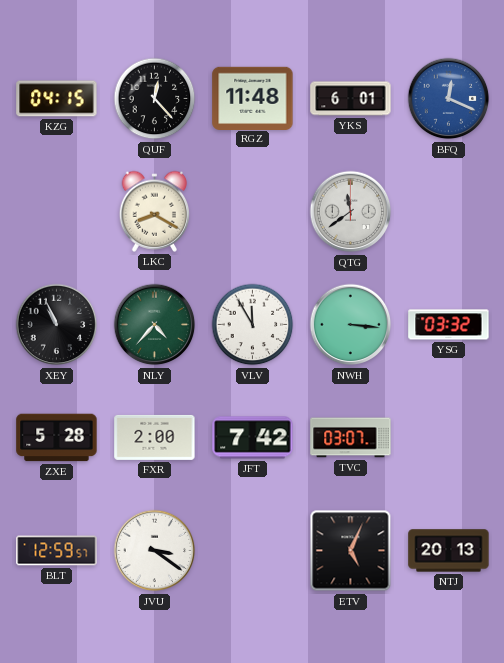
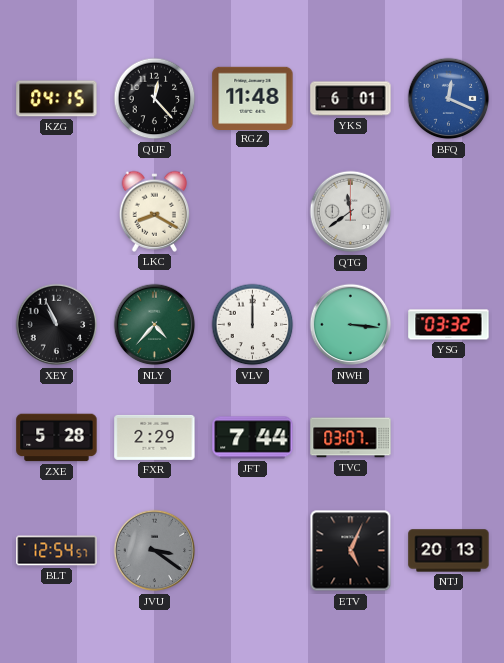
VLV: 11:55 -> 12:00 (253, 325)
FXR: 2:00 -> 2:29 (155, 437)
JFT: 7:42 -> 7:44 (253, 438)
BLT: 12:59 -> 12:54 (57, 551)
JVU dial: white -> grey (155, 551)
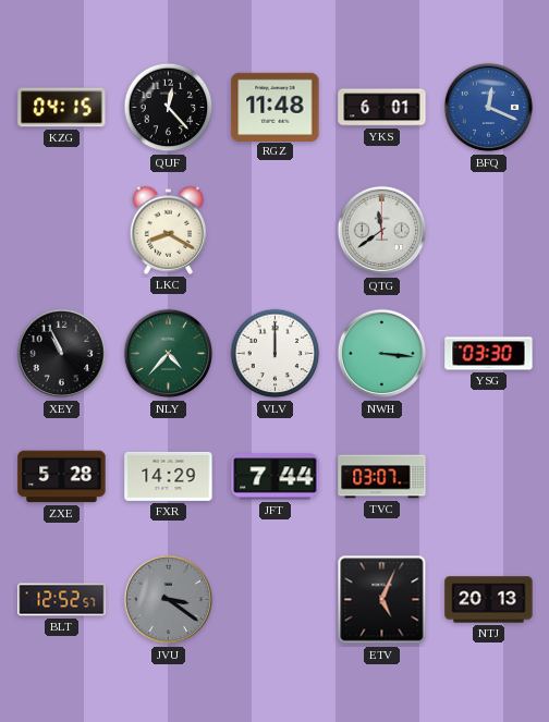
YSG: 03:32 -> 03:30 (489, 354)
FXR: 2:29 -> 14:29 (169, 476)
BLT: 12:54 -> 12:52 (62, 600)
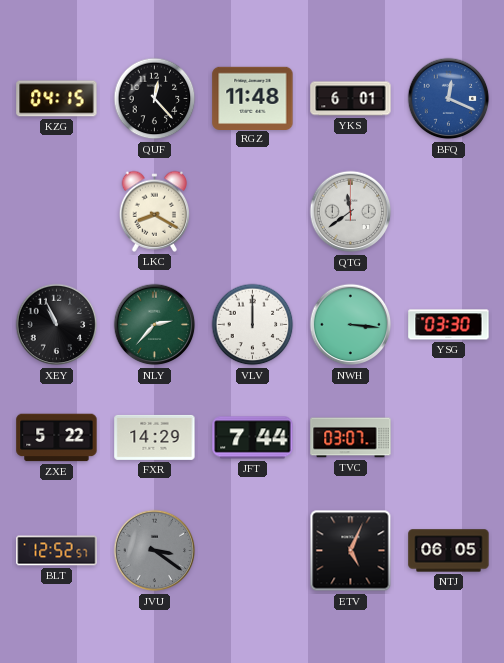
NLY: 4:37 -> 2:37 (155, 325)
ZXE: 5:28 -> 5:22 (57, 438)
NTJ: 20:13 -> 06:05 (449, 551)
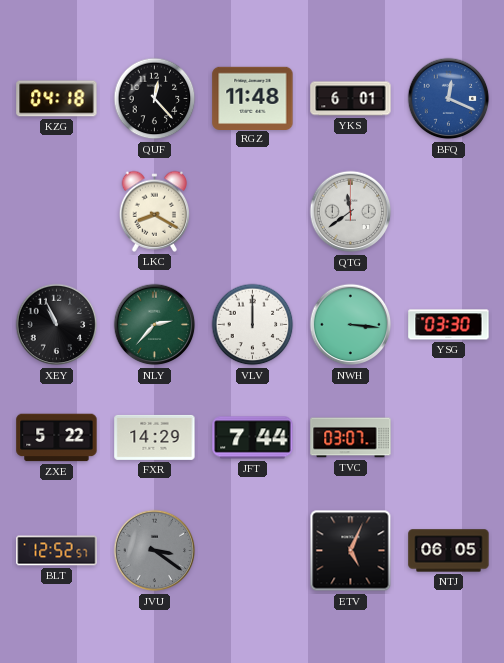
KZG: 04:15 -> 04:18 (57, 99)
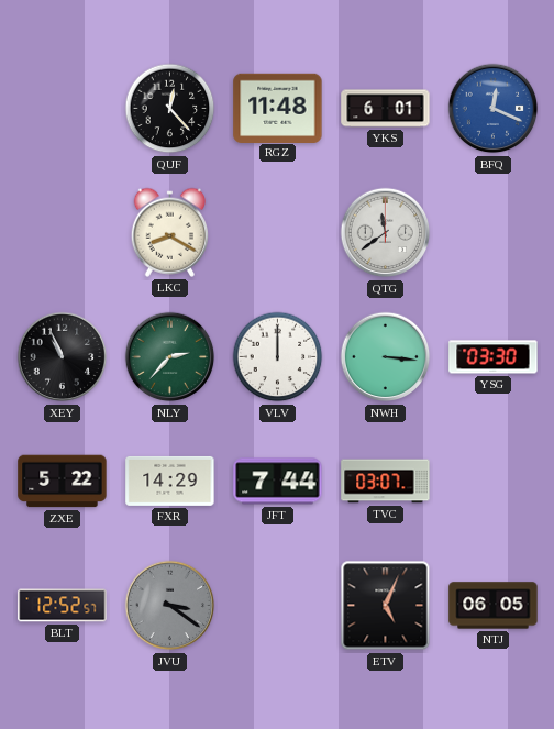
KZG: 04:18 -> none (57, 99)
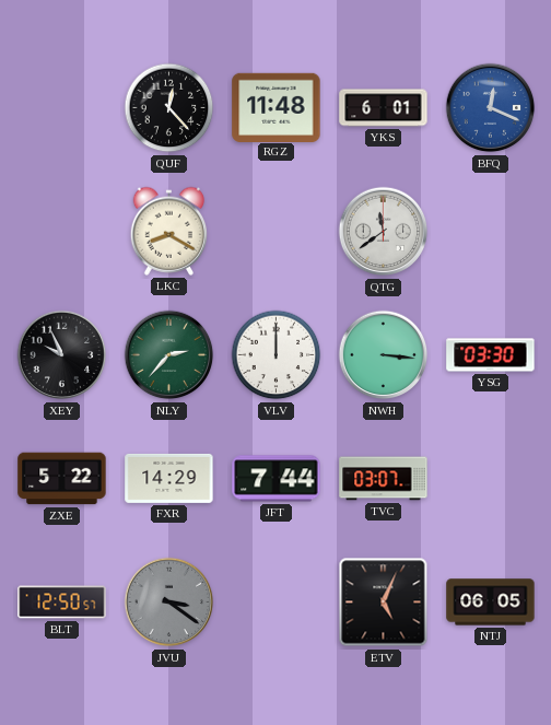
XEY: 10:56 -> 9:56 (62, 355)
BLT: 12:52 -> 12:50 (62, 603)
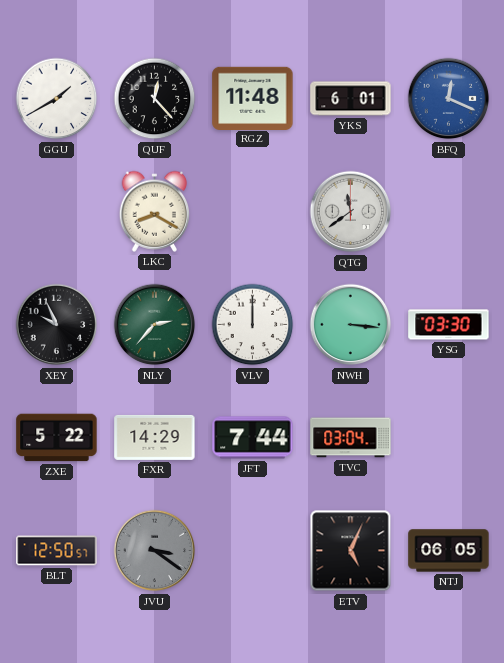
GGU: none -> 1:40 (57, 99)
TVC: 03:07 -> 03:04 (351, 438)
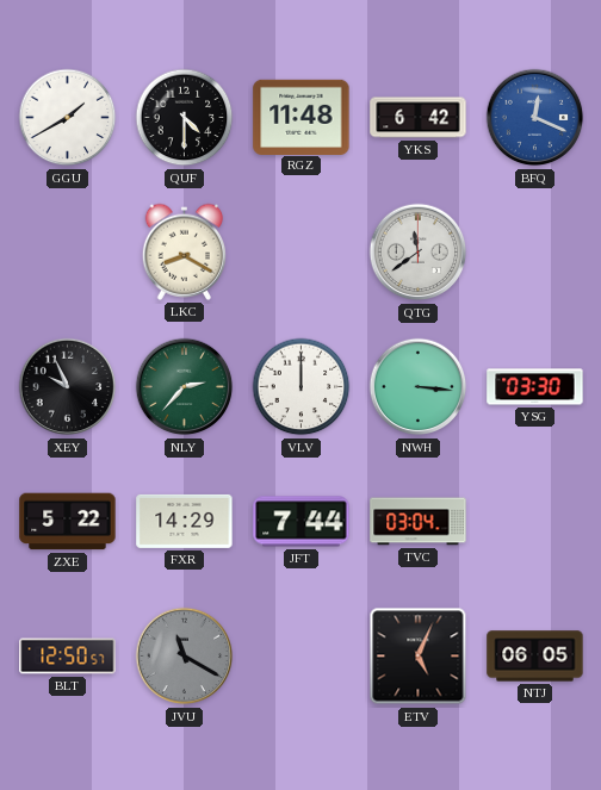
QUF: 12:23 -> 4:30 (185, 118)
YKS: 6:01 -> 6:42 (419, 118)
JVU: 3:21 -> 11:20 (185, 657)
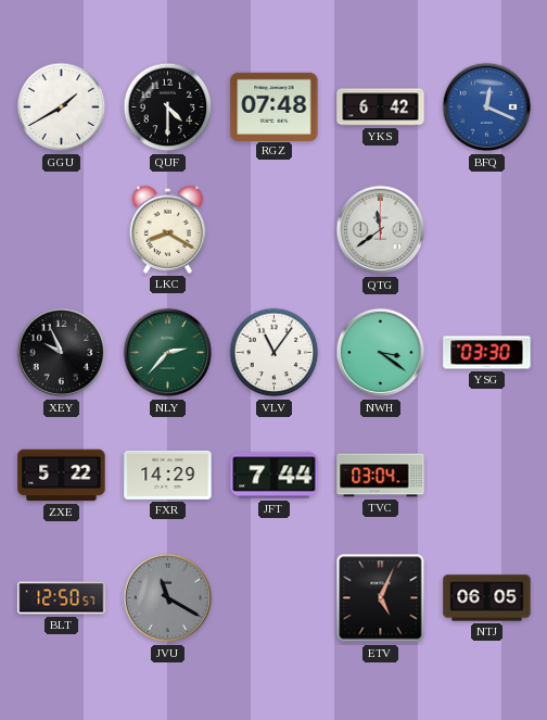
RGZ: 11:48 -> 07:48 (275, 106)
VLV: 12:00 -> 11:06 (275, 353)
NWH: 3:16 -> 3:21 (381, 353)
